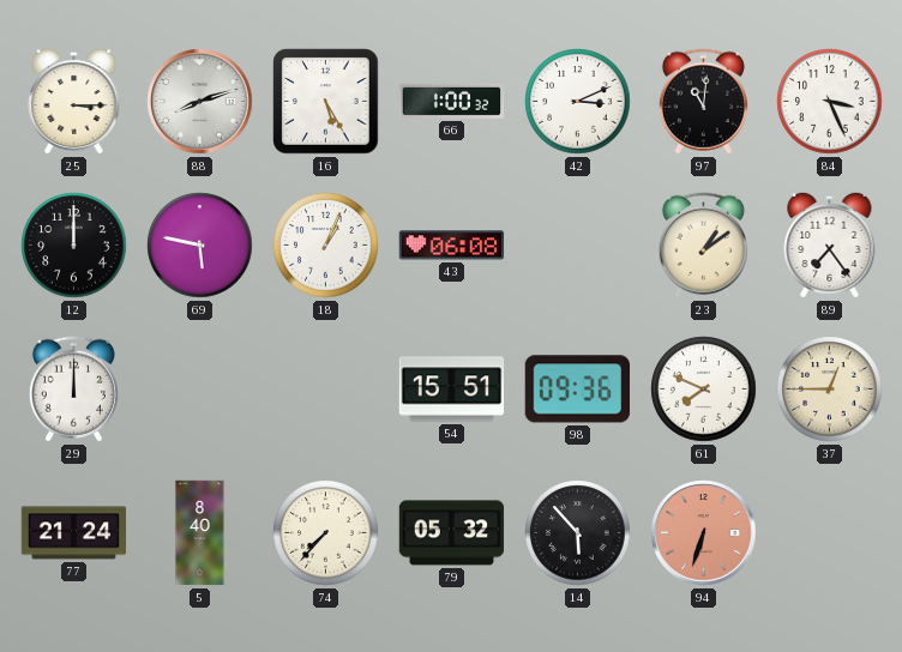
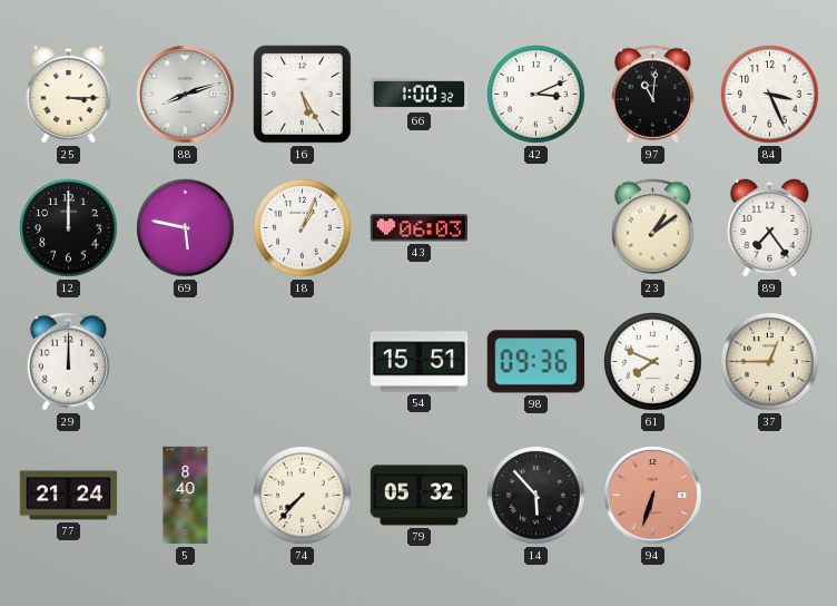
43: 06:08 -> 06:03 (420, 228)
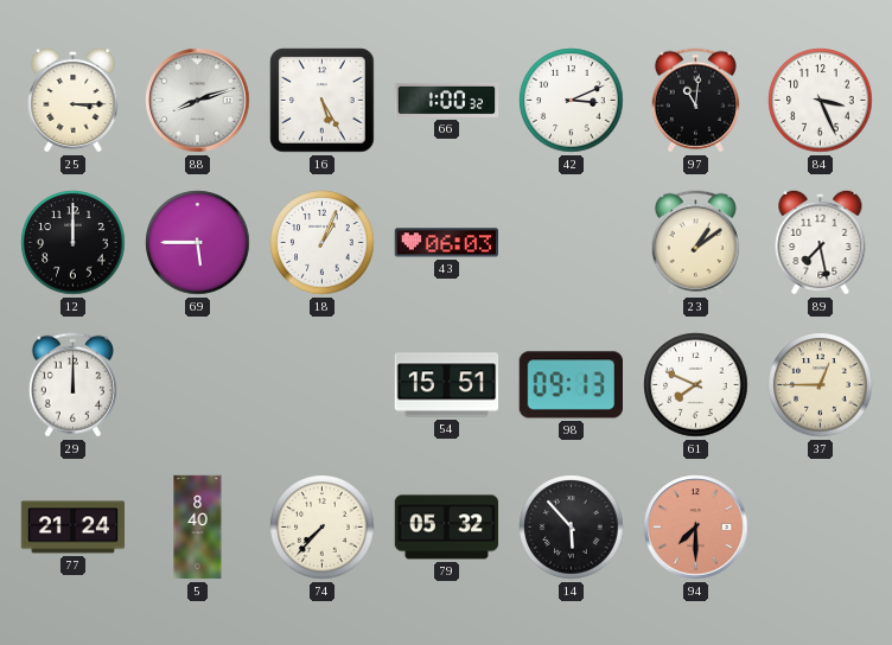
69: 5:47 -> 5:45 (198, 243)
89: 7:24 -> 7:28 (821, 242)
98: 09:36 -> 09:13 (571, 385)
94: 6:33 -> 7:30 (696, 528)
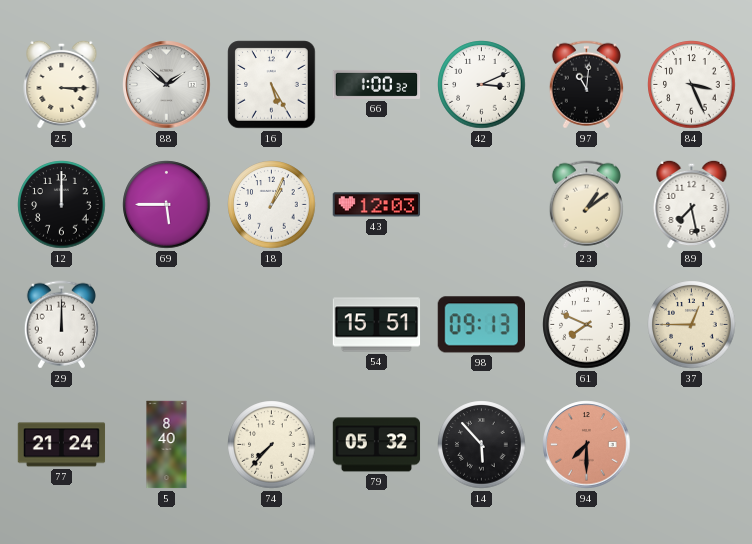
88: 8:12 -> 1:52 (167, 85)
43: 06:03 -> 12:03 (377, 205)
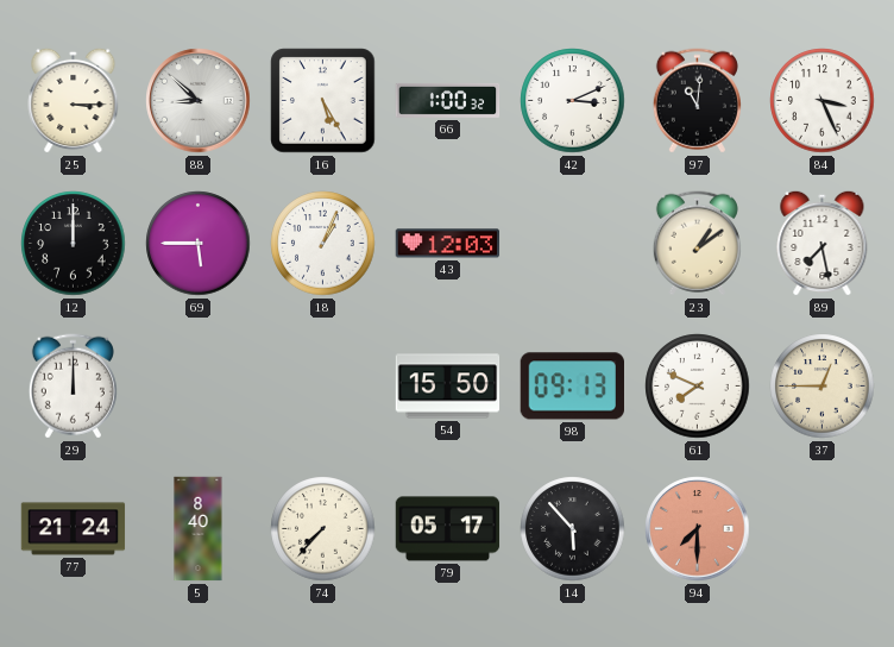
88: 1:52 -> 8:52 (199, 101)
54: 15:51 -> 15:50 (448, 387)
79: 05:32 -> 05:17 (448, 529)
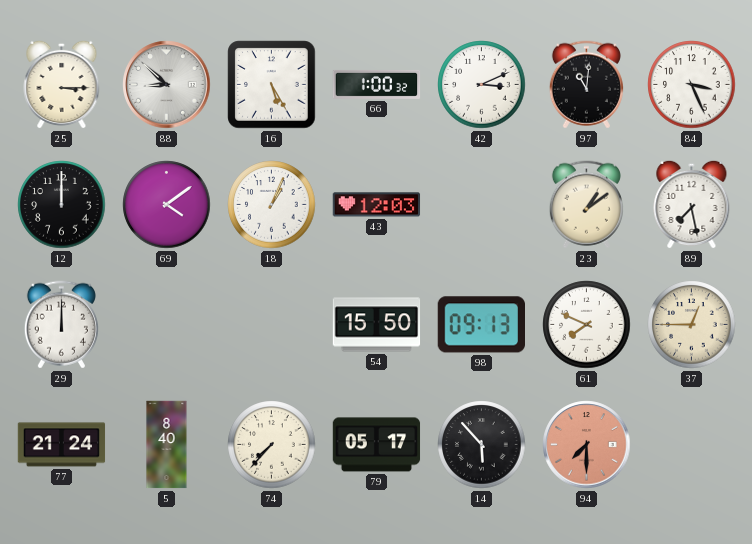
69: 5:45 -> 4:09 (167, 205)
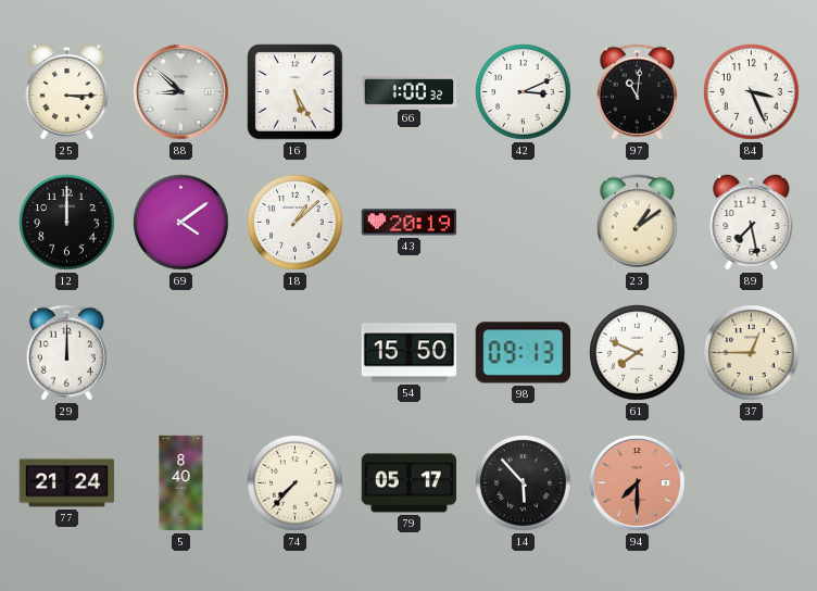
18: 1:04 -> 1:08 (296, 223)
43: 12:03 -> 20:19 (410, 223)
